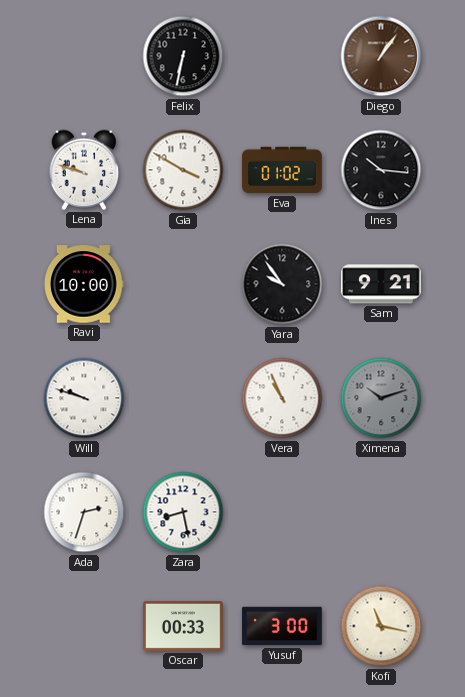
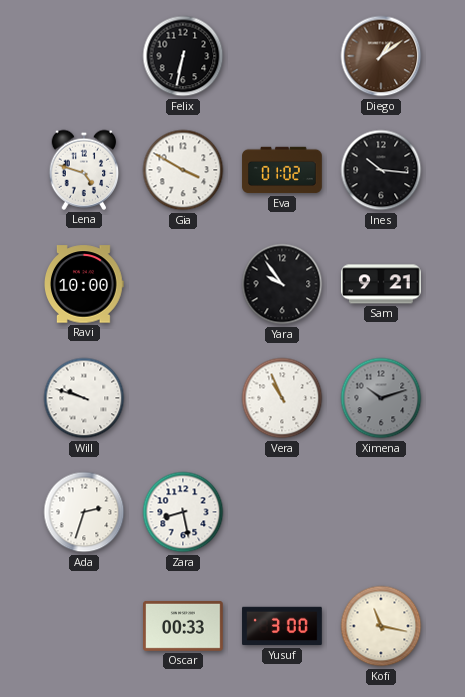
Diego: 1:06 -> 1:09 (381, 56)
Lena: 9:48 -> 4:48 (84, 170)
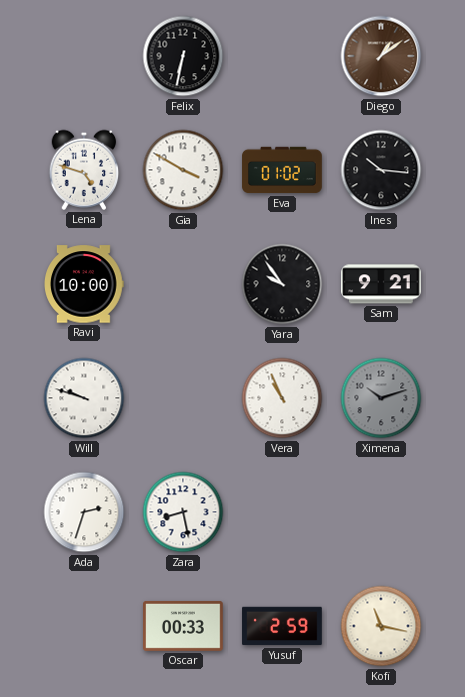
Yusuf: 3:00 -> 2:59 (282, 626)
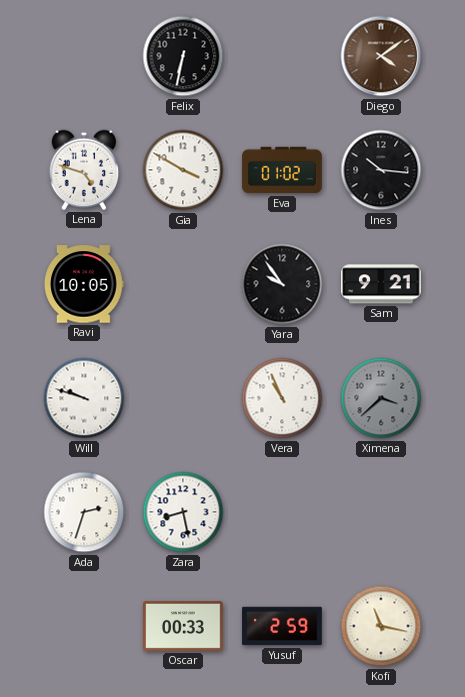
Diego: 1:09 -> 4:09 (381, 56)
Ravi: 10:00 -> 10:05 (85, 284)
Ximena: 10:12 -> 3:38 (381, 398)
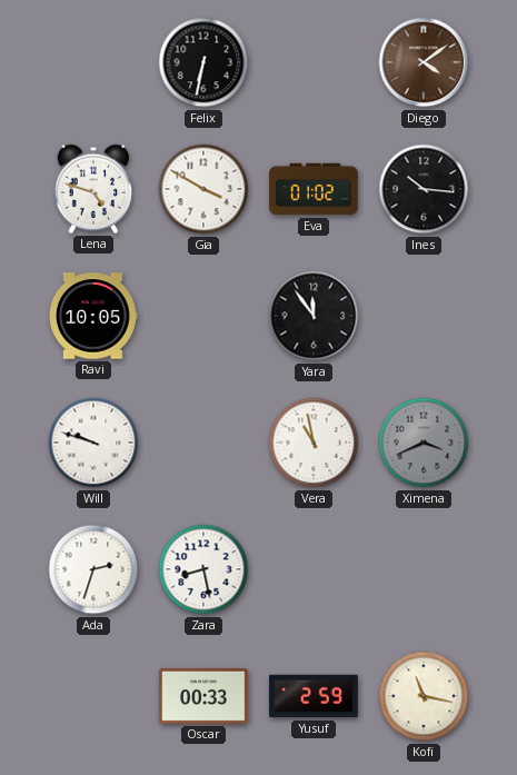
Yara: 9:54 -> 11:54 (314, 316)
Sam: 9:21 -> none (382, 284)
Vera: 10:56 -> 10:58 (314, 443)
Ximena: 3:38 -> 3:41 (424, 443)
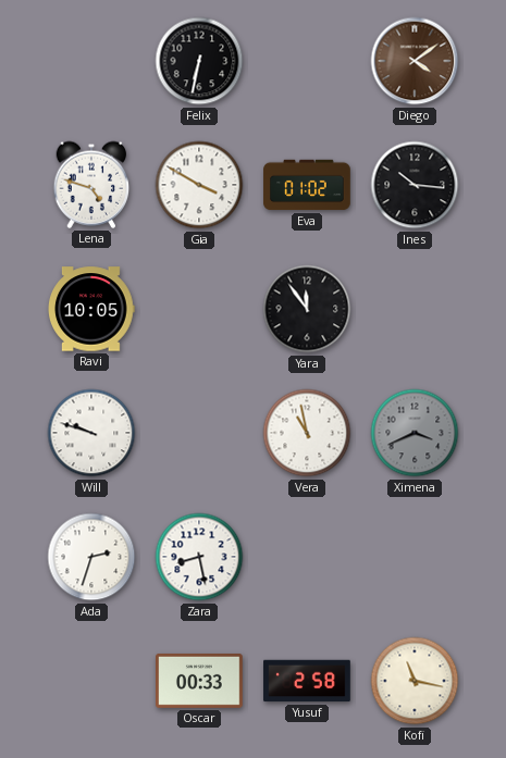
Yusuf: 2:59 -> 2:58 (307, 681)
